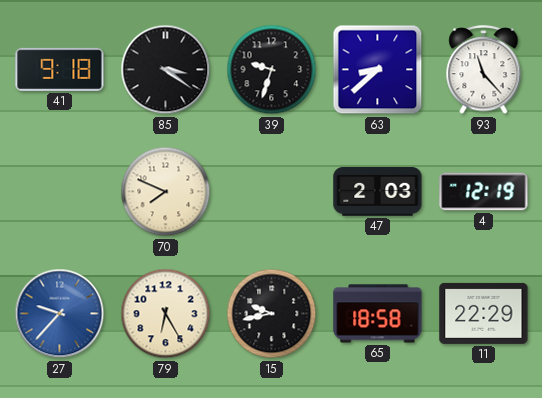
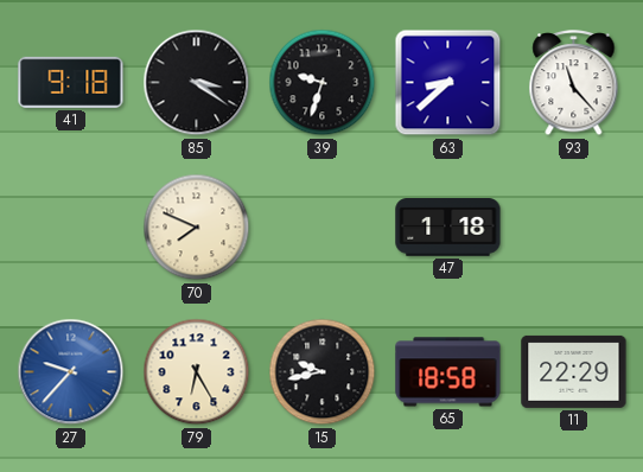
47: 2:03 -> 1:18 (448, 228)
4: 12:19 -> none (484, 192)
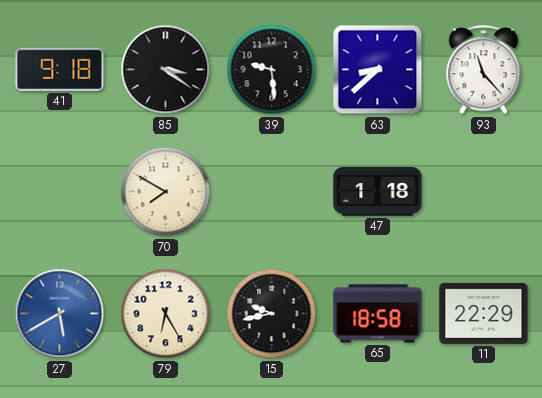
39: 9:33 -> 9:29 (272, 70)
70: 7:49 -> 7:50 (166, 192)
27: 9:37 -> 5:40 (60, 314)
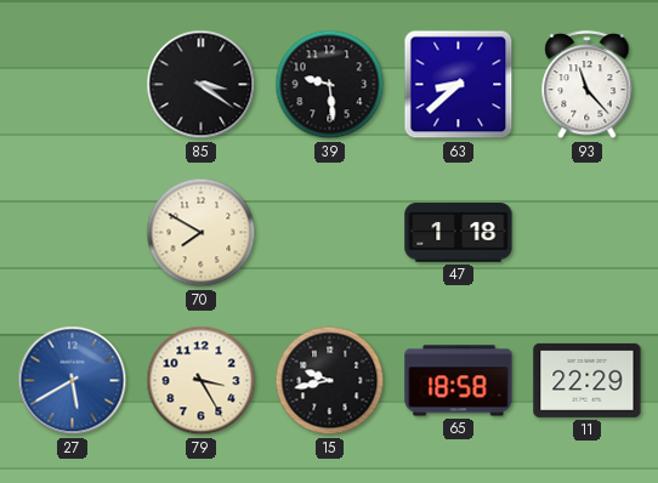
41: 9:18 -> none (60, 69)
79: 6:25 -> 3:25 (202, 381)
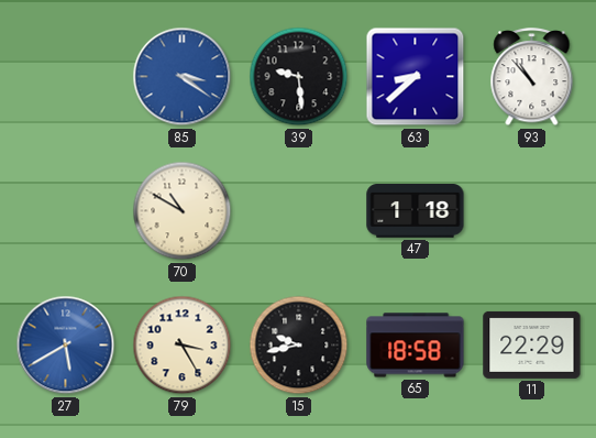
85 dial: black -> blue (183, 77)
93: 11:23 -> 10:53 (532, 78)
70: 7:50 -> 10:50 (183, 211)
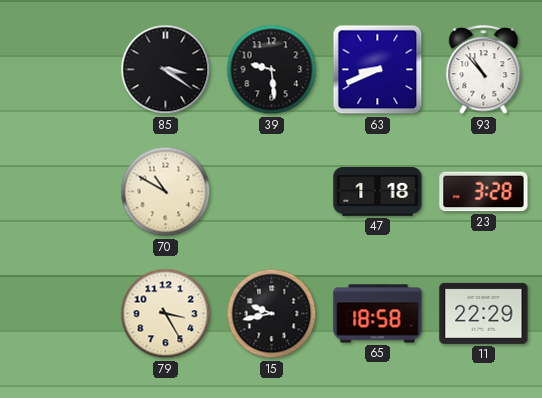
85 dial: blue -> black (166, 70)
63: 8:38 -> 8:41 (378, 70)
23: none -> 3:28 (484, 192)
27: 5:40 -> none (66, 346)
